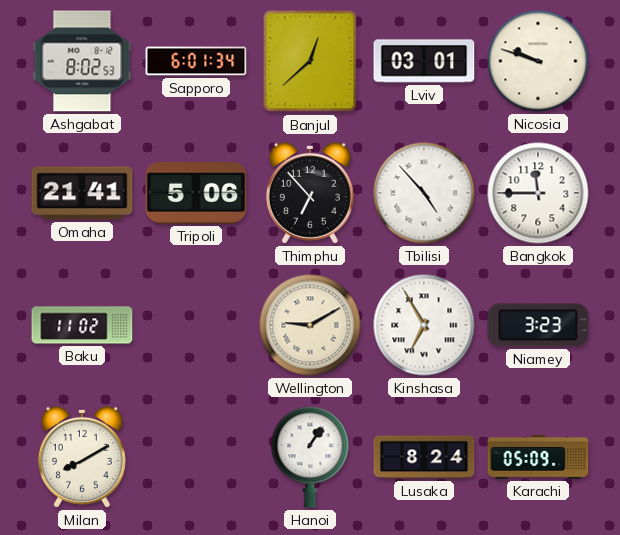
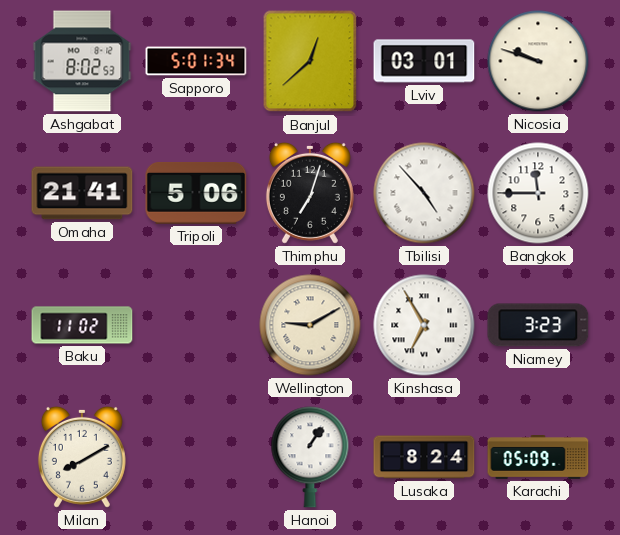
Sapporo: 6:01 -> 5:01 (196, 61)
Thimphu: 6:53 -> 7:03 (310, 193)
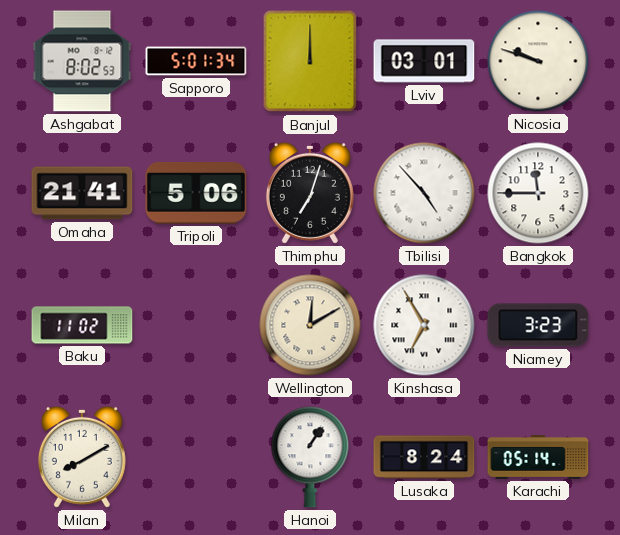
Banjul: 12:38 -> 12:00 (310, 61)
Wellington: 9:10 -> 12:10 (310, 325)
Karachi: 05:09 -> 05:14 (538, 458)
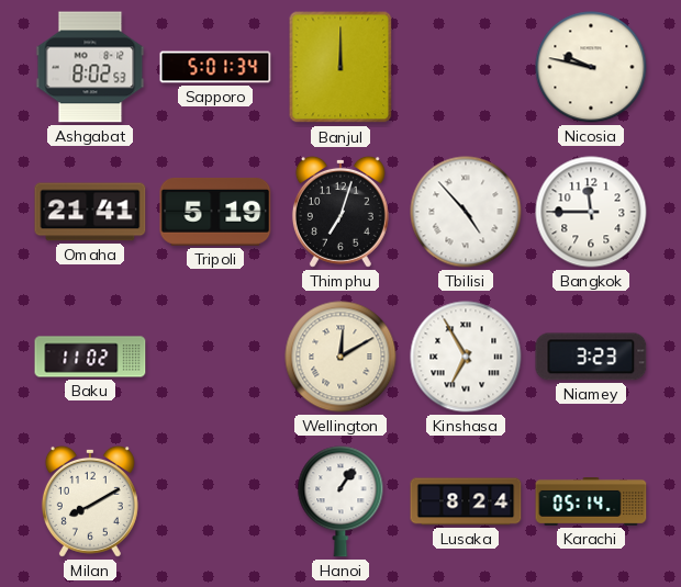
Lviv: 03:01 -> none (424, 61)
Nicosia: 9:48 -> 9:47 (591, 67)
Tripoli: 5:06 -> 5:19 (215, 212)
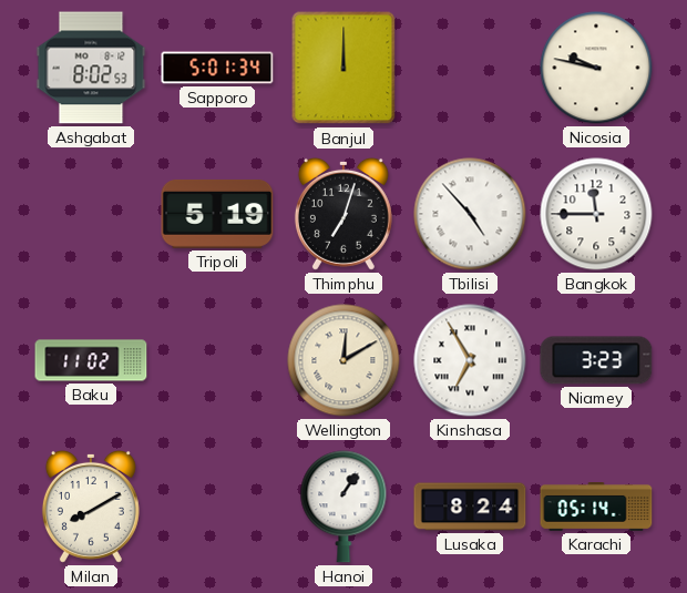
Omaha: 21:41 -> none (90, 212)
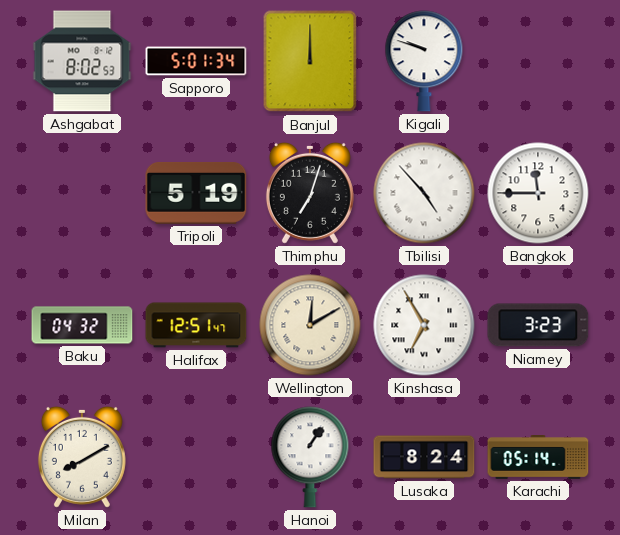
Kigali: none -> 9:48 (424, 61)
Nicosia: 9:47 -> none (596, 68)
Baku: 11:02 -> 04:32 (82, 325)
Halifax: none -> 12:51 (196, 325)
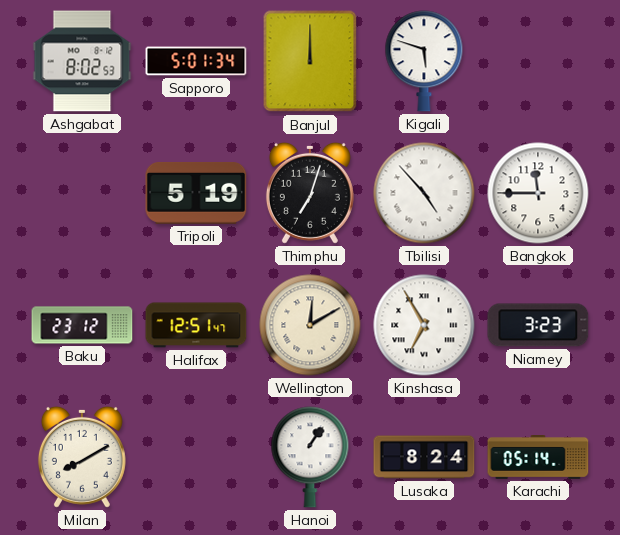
Kigali: 9:48 -> 5:48 (424, 61)
Baku: 04:32 -> 23:12 (82, 325)
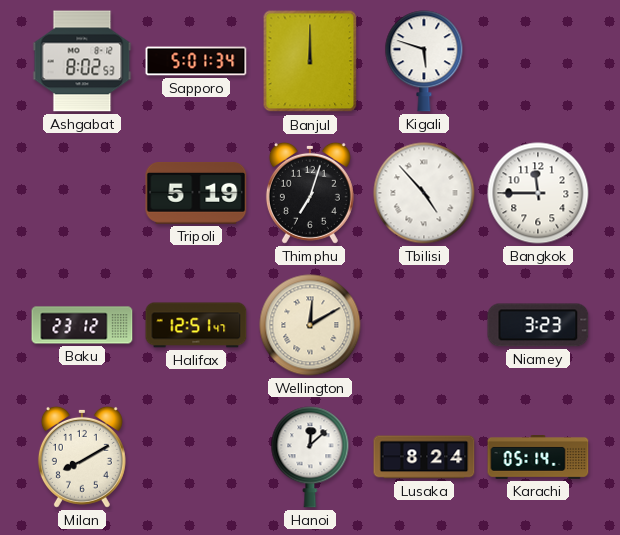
Kinshasa: 6:55 -> none (424, 325)
Hanoi: 1:06 -> 12:08 (310, 457)
